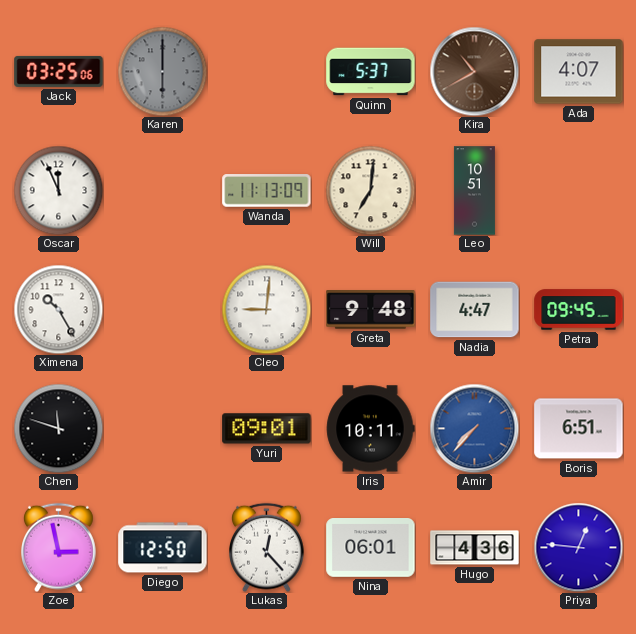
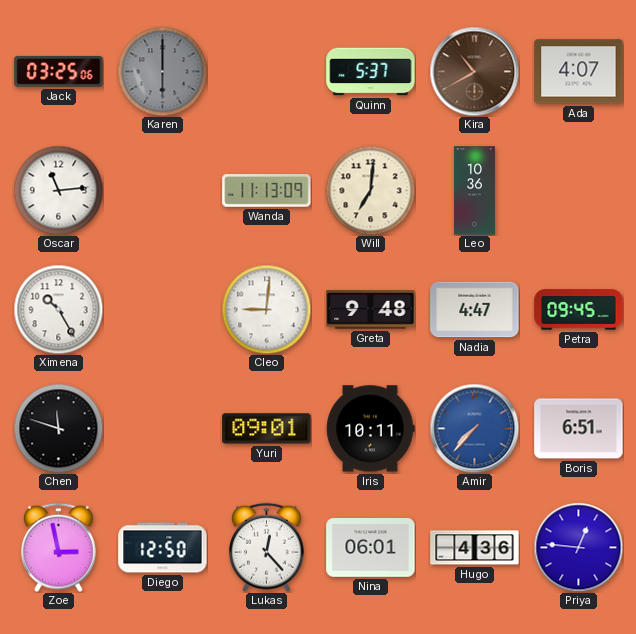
Oscar: 11:56 -> 11:14 (58, 190)
Leo: 10:51 -> 10:36 (474, 191)
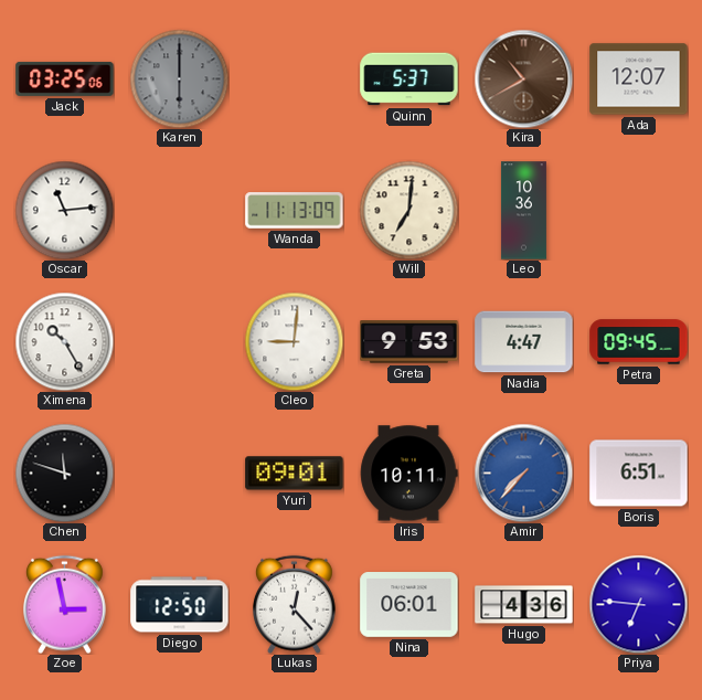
Ada: 4:07 -> 12:07 (639, 79)
Greta: 9:48 -> 9:53 (410, 342)
Priya: 12:46 -> 6:46 (638, 604)
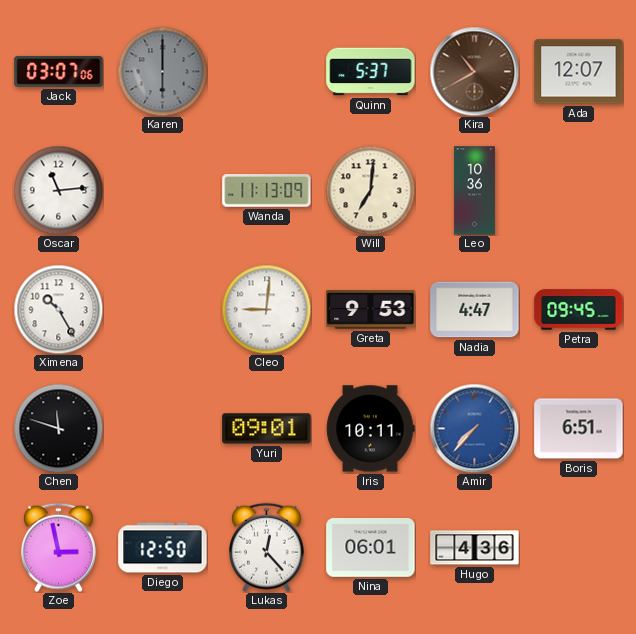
Jack: 03:25 -> 03:07 (59, 71)
Priya: 6:46 -> none (638, 604)
